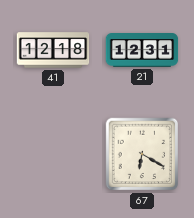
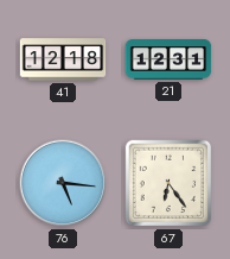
76: none -> 5:16 (63, 183)
67: 6:20 -> 6:24 (168, 183)
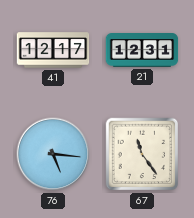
41: 12:18 -> 12:17 (53, 50)
67: 6:24 -> 11:24 (142, 154)
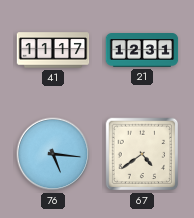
41: 12:17 -> 11:17 (53, 50)
67: 11:24 -> 4:39 (142, 154)
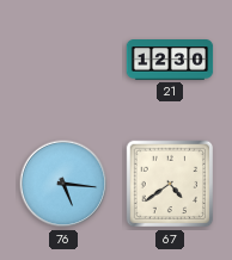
41: 11:17 -> none (53, 50)
21: 12:31 -> 12:30 (170, 61)
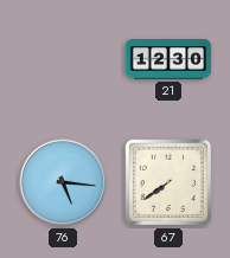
67: 4:39 -> 7:39 (168, 182)
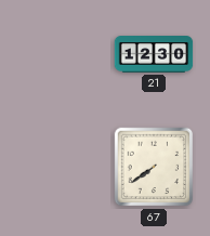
76: 5:16 -> none (63, 182)
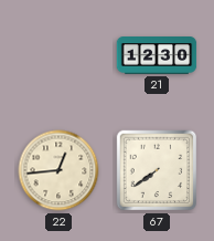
22: none -> 12:44 (58, 170)
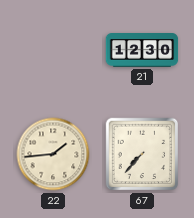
22: 12:44 -> 1:44 (53, 154)
67: 7:39 -> 7:37 (142, 154)
